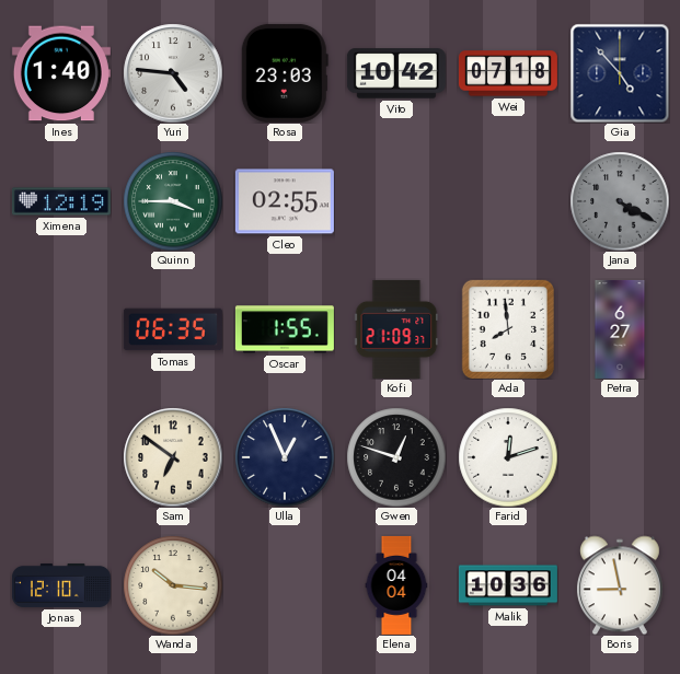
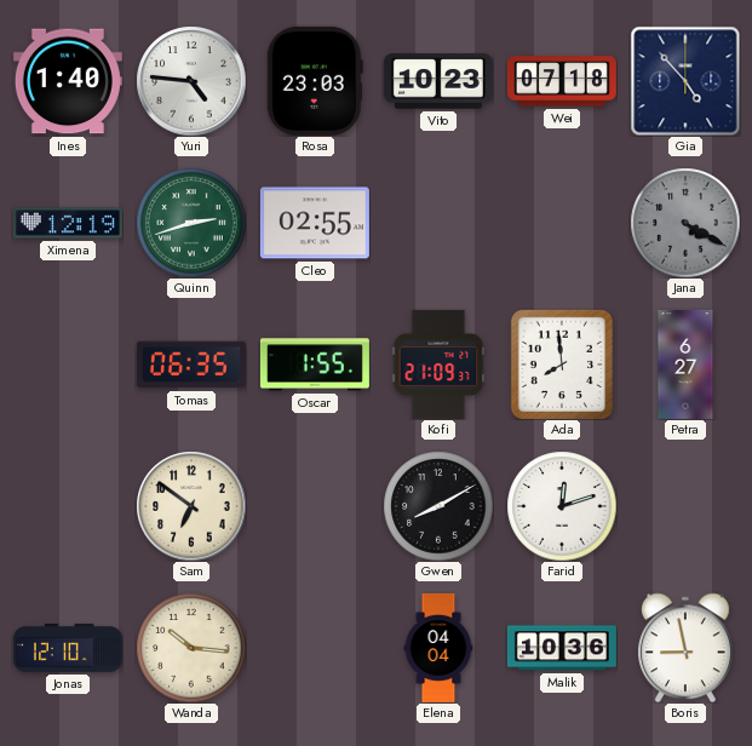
Vito: 10:42 -> 10:23 (438, 81)
Quinn: 3:45 -> 2:42 (191, 223)
Ulla: 12:56 -> none (285, 457)
Gwen: 12:48 -> 8:10 (438, 506)
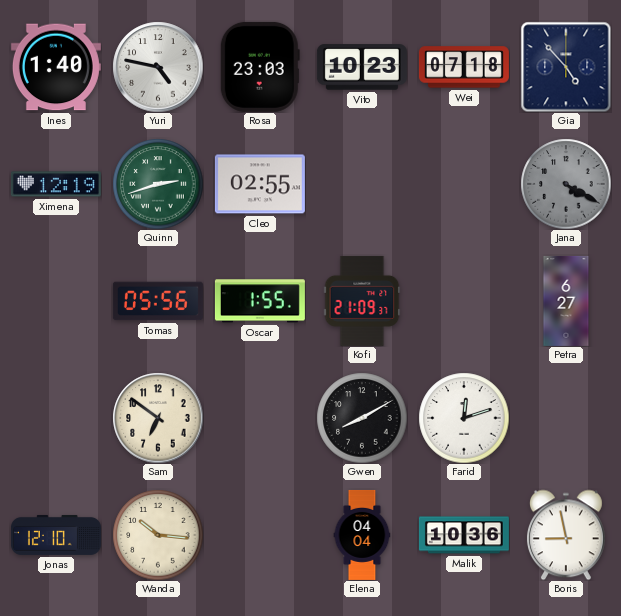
Yuri: 4:46 -> 4:47 (158, 67)
Tomas: 06:35 -> 05:56 (158, 301)
Ada: 7:59 -> none (562, 365)
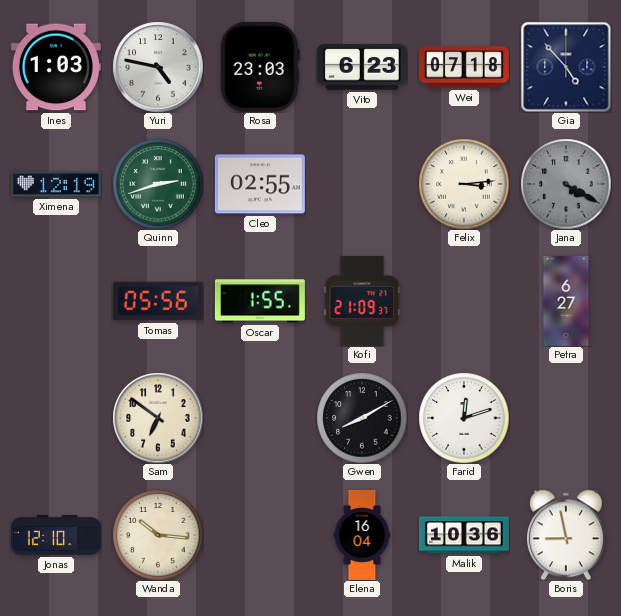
Ines: 1:40 -> 1:03 (56, 67)
Vito: 10:23 -> 6:23 (362, 67)
Felix: none -> 3:14 (464, 184)
Elena: 04:04 -> 16:04 (362, 535)
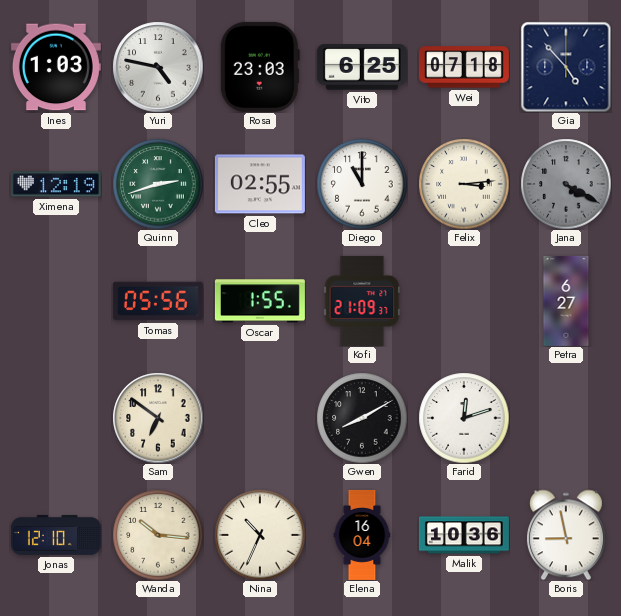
Vito: 6:23 -> 6:25 (362, 67)
Diego: none -> 11:00 (362, 184)
Nina: none -> 10:34 (260, 535)
